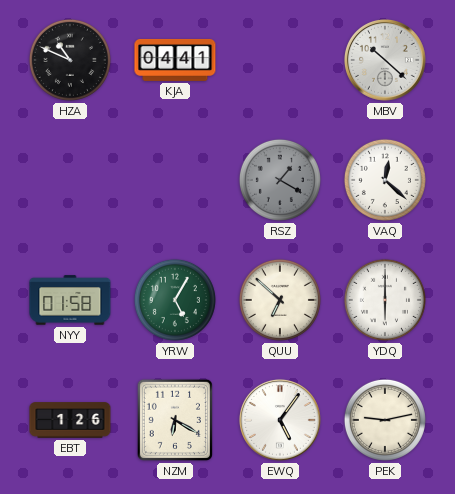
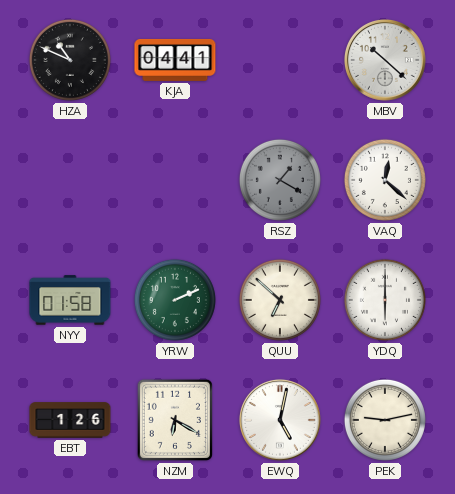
YRW: 5:05 -> 2:11 (175, 300)
EWQ: 5:06 -> 5:02 (280, 420)
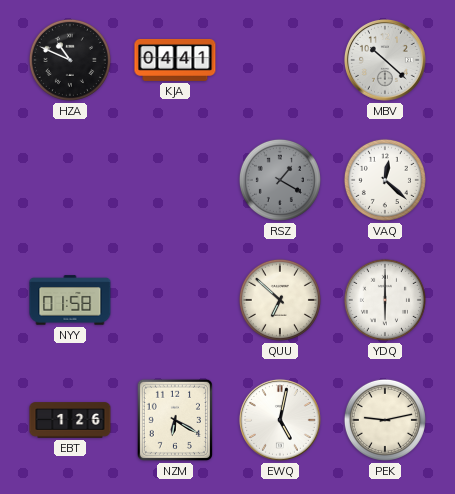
YRW: 2:11 -> none (175, 300)
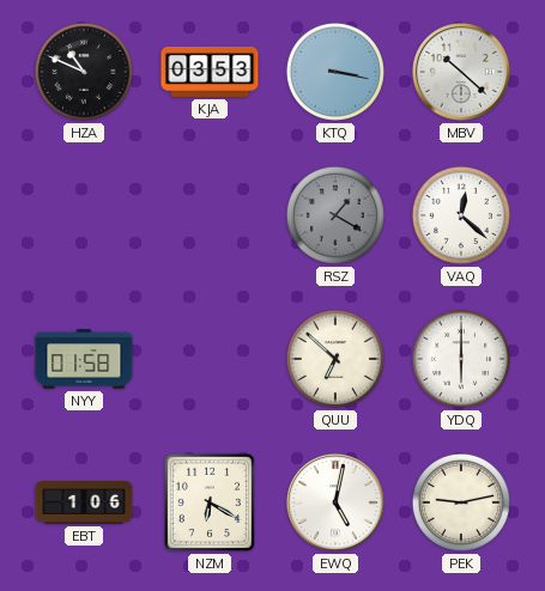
KJA: 04:41 -> 03:53 (210, 72)
KTQ: none -> 3:17 (335, 72)
EBT: 1:26 -> 1:06 (84, 502)
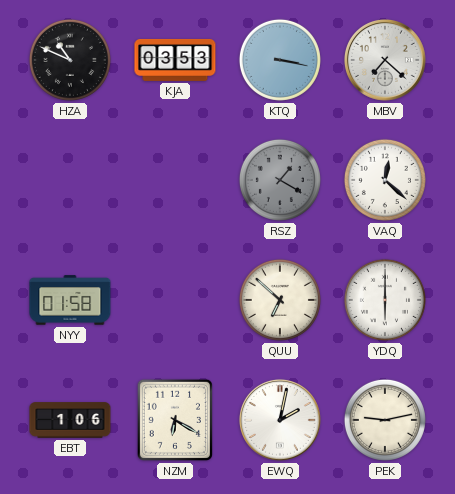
MBV: 10:22 -> 7:22 (385, 60)
EWQ: 5:02 -> 2:02 (280, 420)
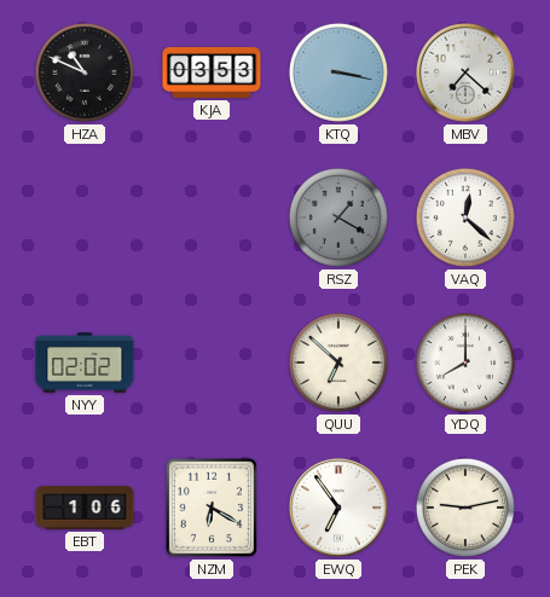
NYY: 01:58 -> 02:02 (85, 363)
YDQ: 6:00 -> 8:00 (465, 363)
EWQ: 2:02 -> 6:54 (338, 508)
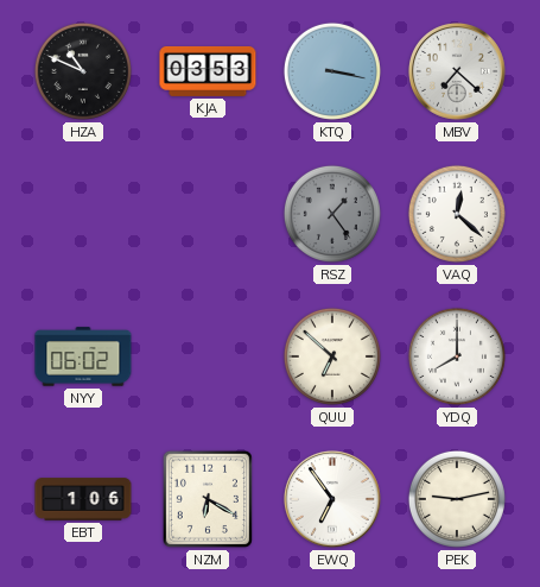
RSZ: 1:20 -> 1:24 (332, 214)
NYY: 02:02 -> 06:02 (83, 356)
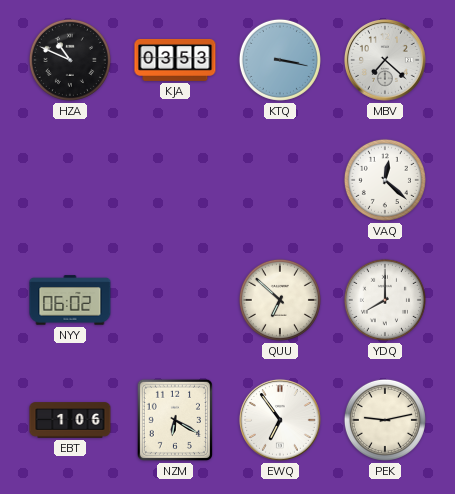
RSZ: 1:24 -> none (332, 214)
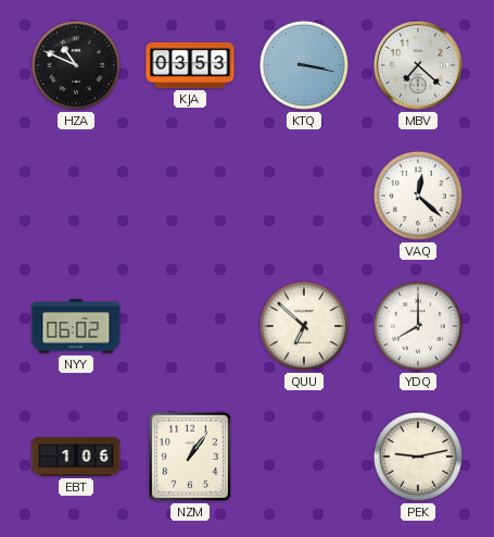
NZM: 6:20 -> 1:06 (190, 457)
EWQ: 6:54 -> none (280, 420)
